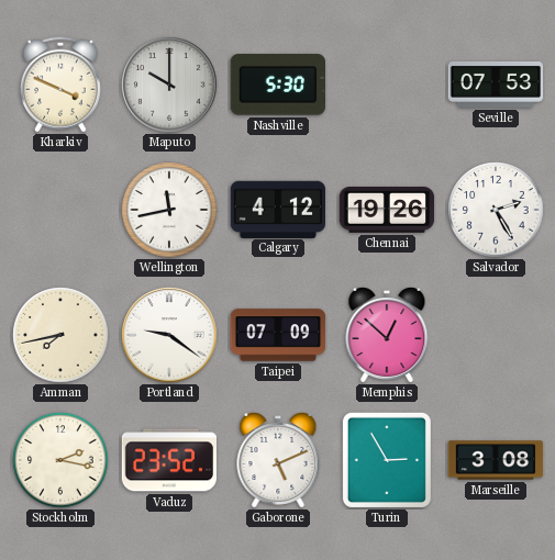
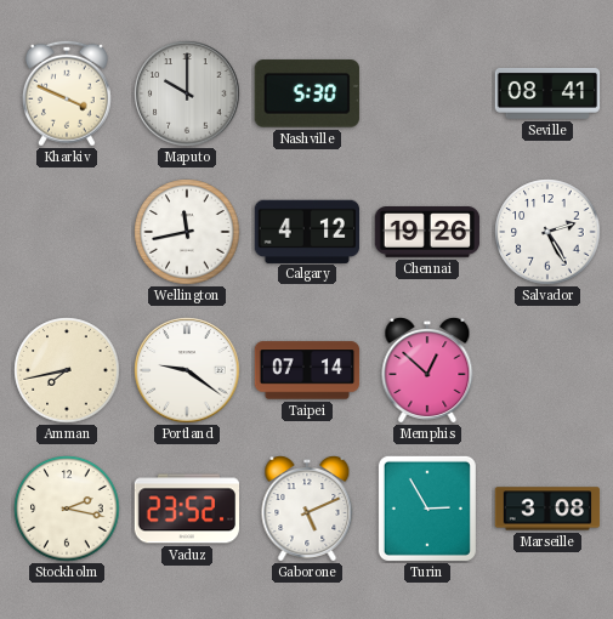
Seville: 07:53 -> 08:41 (547, 95)
Taipei: 07:09 -> 07:14 (307, 370)
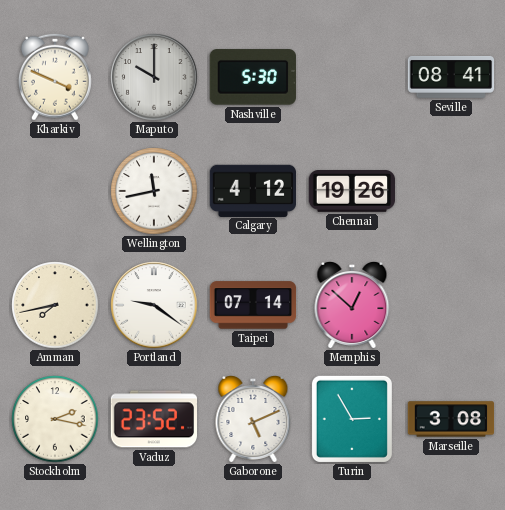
Salvador: 2:25 -> none (547, 232)
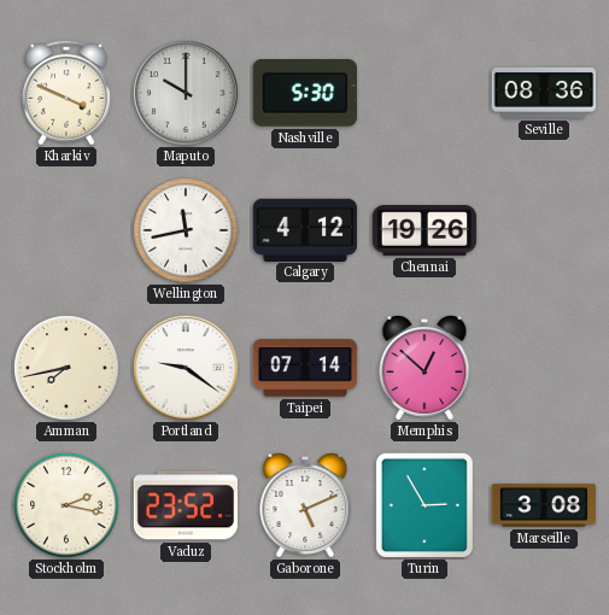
Seville: 08:41 -> 08:36 (544, 94)
